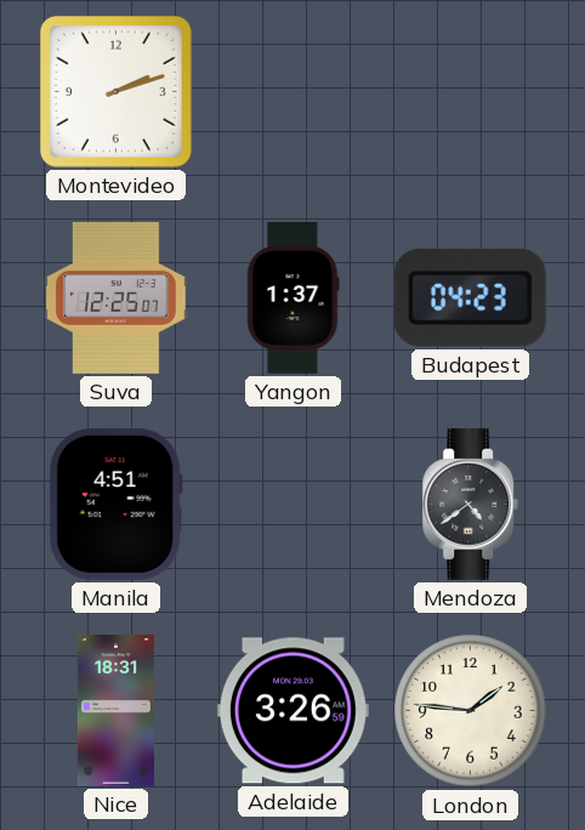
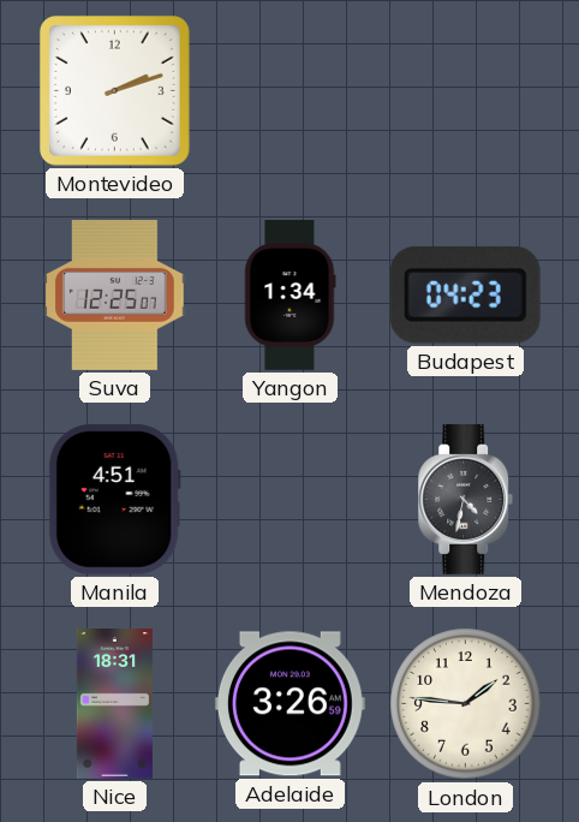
Yangon: 1:37 -> 1:34 (291, 296)
Mendoza: 4:39 -> 4:32 (466, 499)
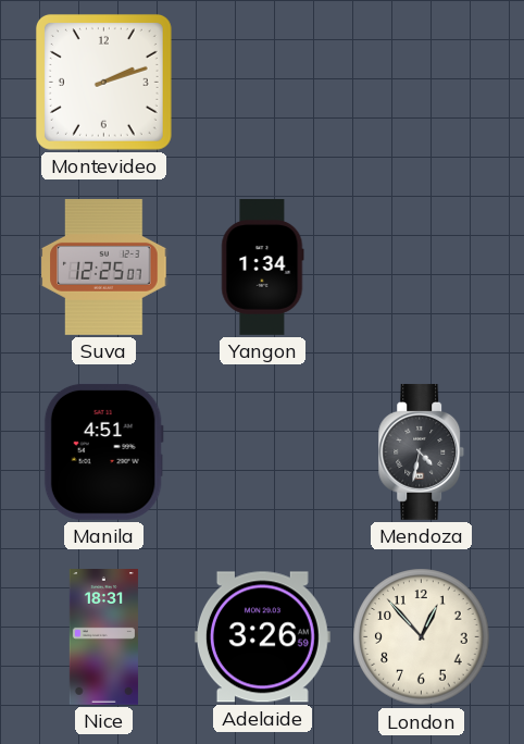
Budapest: 04:23 -> none (465, 294)
London: 1:46 -> 12:53 (422, 637)
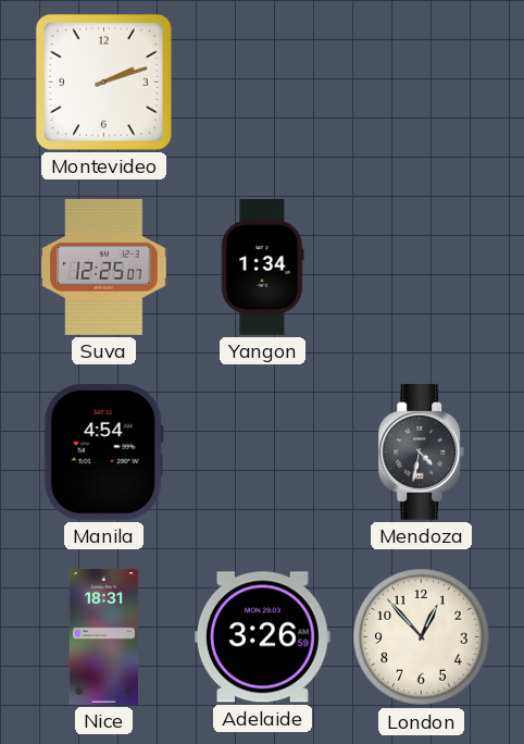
Manila: 4:51 -> 4:54 (103, 451)
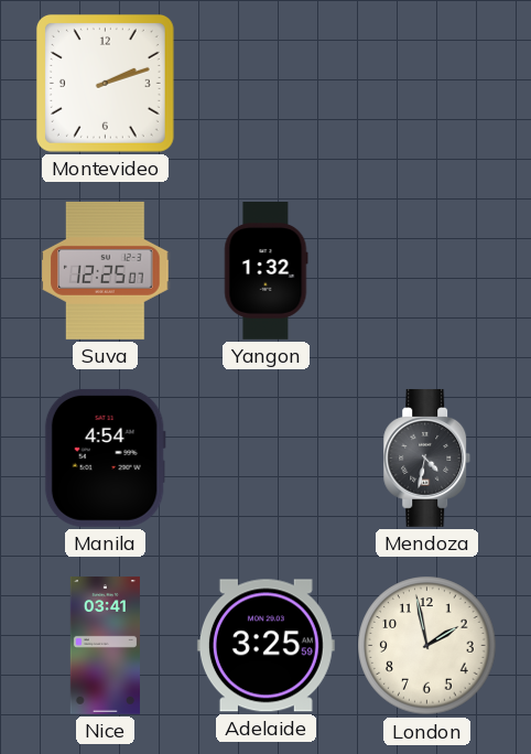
Yangon: 1:34 -> 1:32 (267, 271)
Nice: 18:31 -> 03:41 (105, 646)
Adelaide: 3:26 -> 3:25 (265, 646)
London: 12:53 -> 1:58 (427, 646)
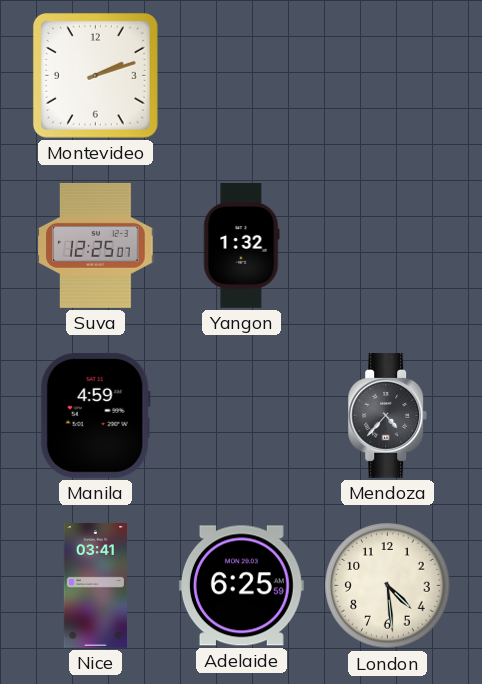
Manila: 4:54 -> 4:59 (95, 415)
Mendoza: 4:32 -> 4:37 (388, 415)
Adelaide: 3:25 -> 6:25 (241, 586)
London: 1:58 -> 4:29 (388, 586)
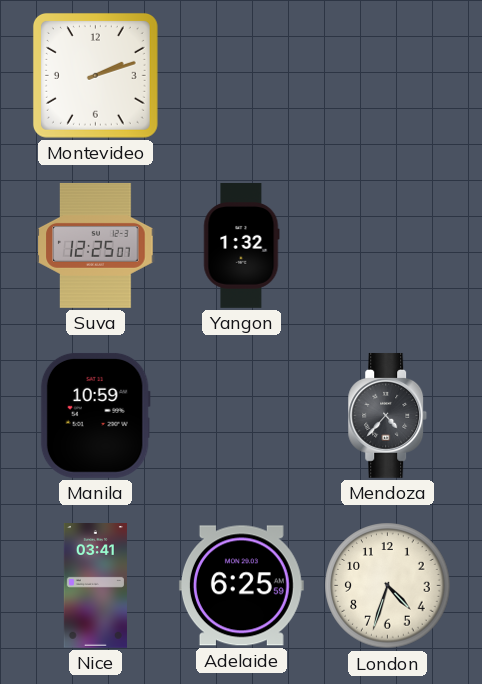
Manila: 4:59 -> 10:59 (95, 415)
London: 4:29 -> 4:33 (388, 586)
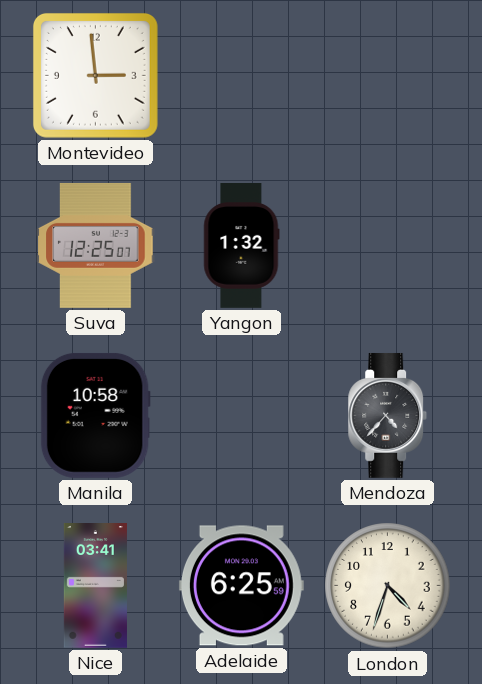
Montevideo: 2:12 -> 2:59 (95, 75)
Manila: 10:59 -> 10:58 (95, 415)
